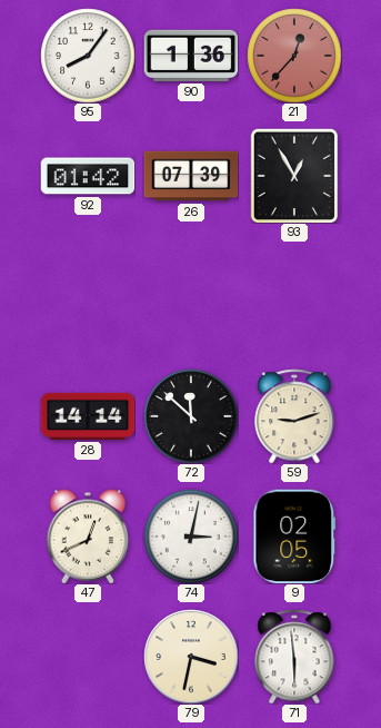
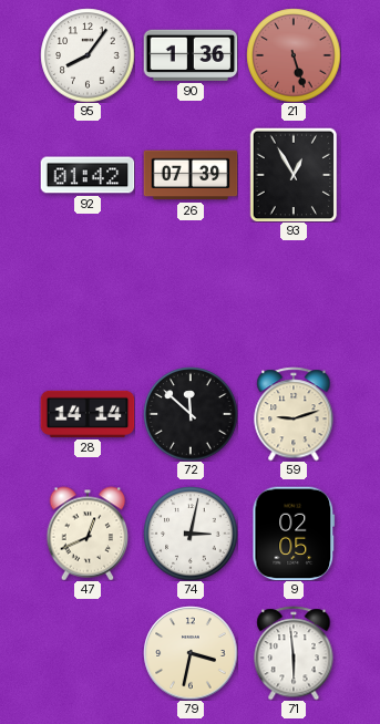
21: 12:37 -> 5:27 (294, 55)
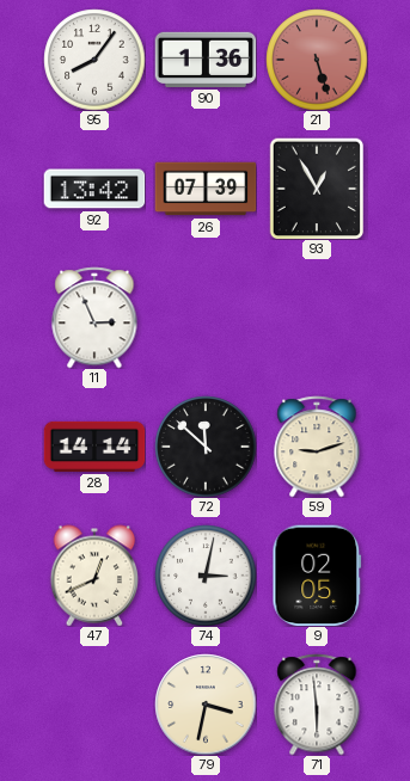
92: 01:42 -> 13:42 (94, 189)
11: none -> 2:56 (94, 318)
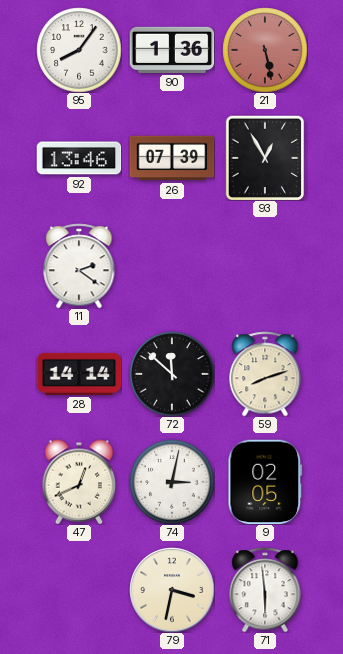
21: 5:27 -> 5:28 (265, 50)
92: 13:42 -> 13:46 (79, 158)
11: 2:56 -> 2:21 (79, 266)
59: 9:12 -> 8:12 (265, 374)
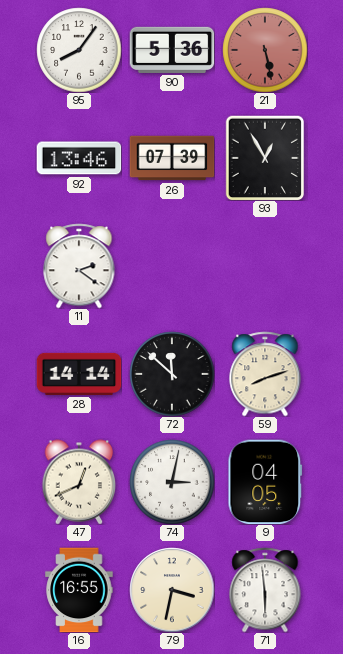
90: 1:36 -> 5:36 (172, 50)
9: 02:05 -> 04:05 (265, 482)
16: none -> 16:55 (79, 590)
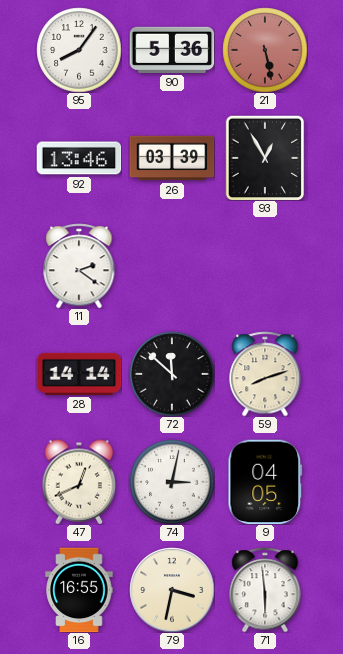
26: 07:39 -> 03:39 (172, 158)
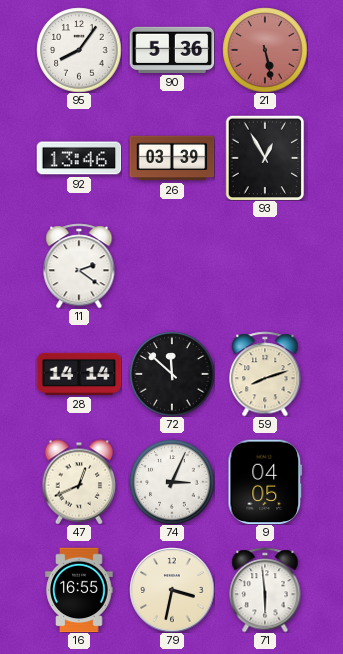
74: 3:02 -> 3:04 (172, 482)
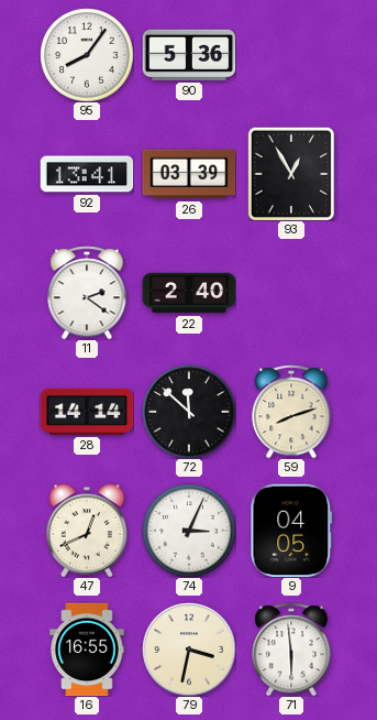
21: 5:28 -> none (265, 50)
92: 13:46 -> 13:41 (87, 174)
22: none -> 2:40 (189, 293)
